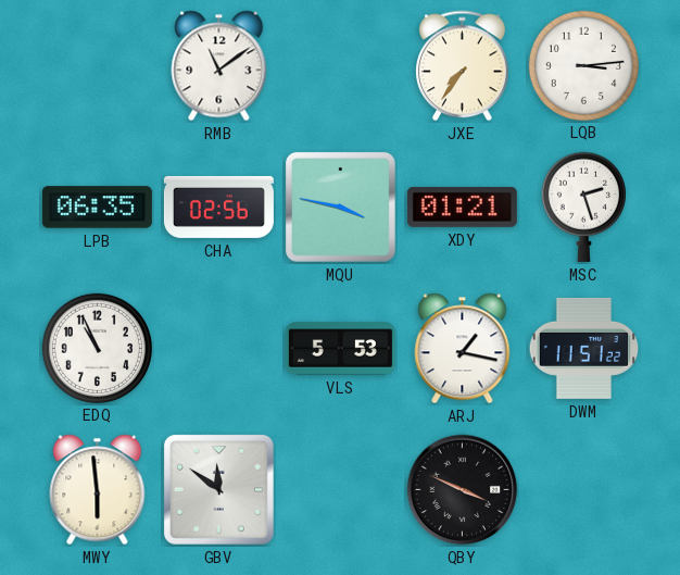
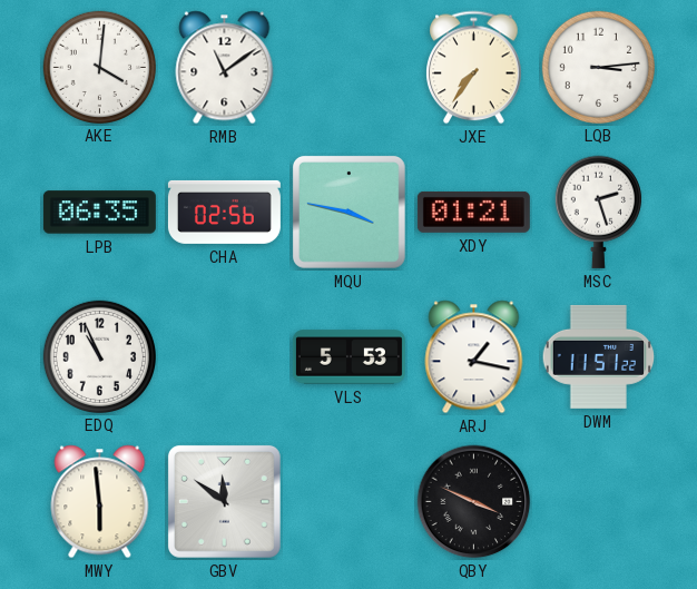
AKE: none -> 4:01 (99, 67)
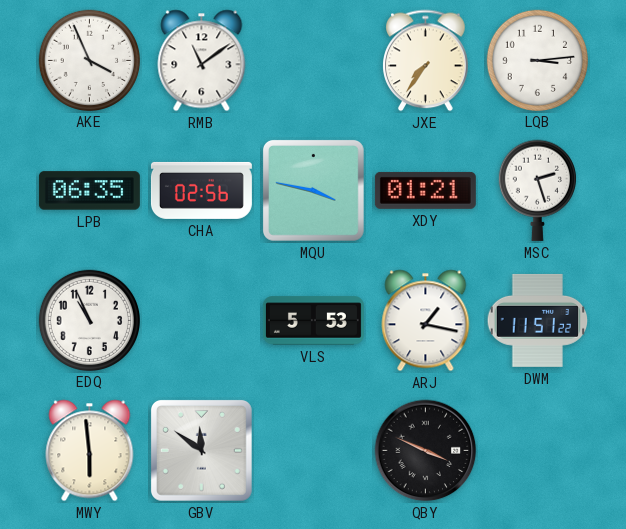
AKE: 4:01 -> 3:56 (89, 60)
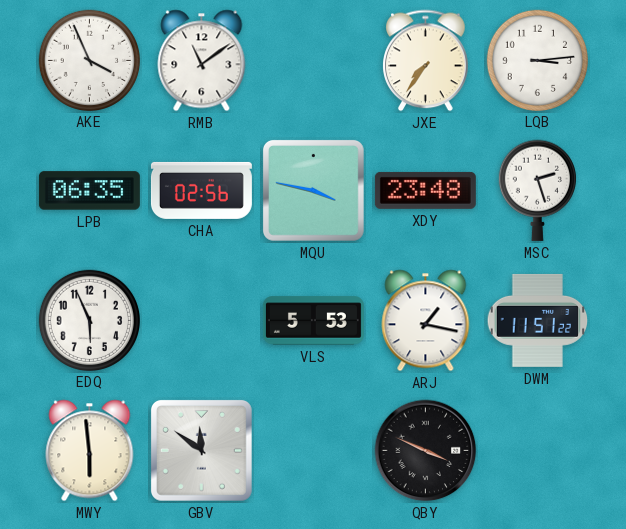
XDY: 01:21 -> 23:48 (425, 190)
EDQ: 10:56 -> 5:56 (89, 320)
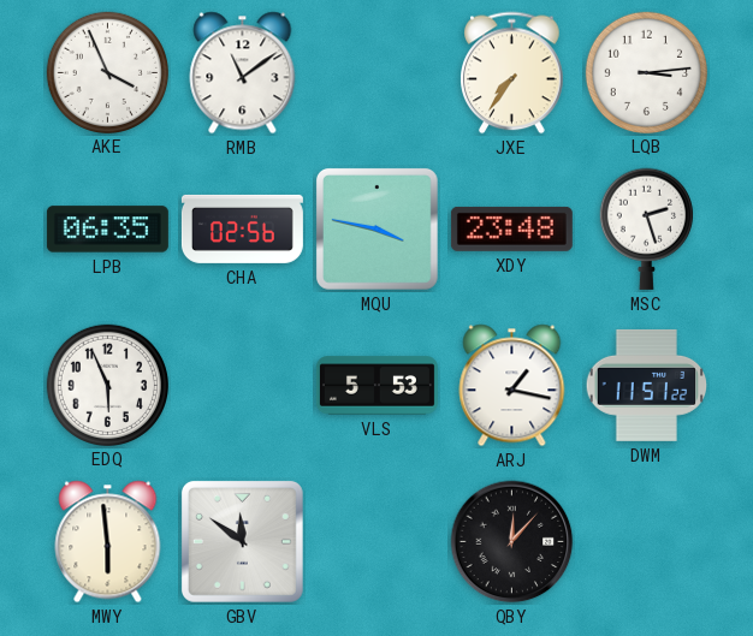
QBY: 3:49 -> 12:07 (512, 542)
